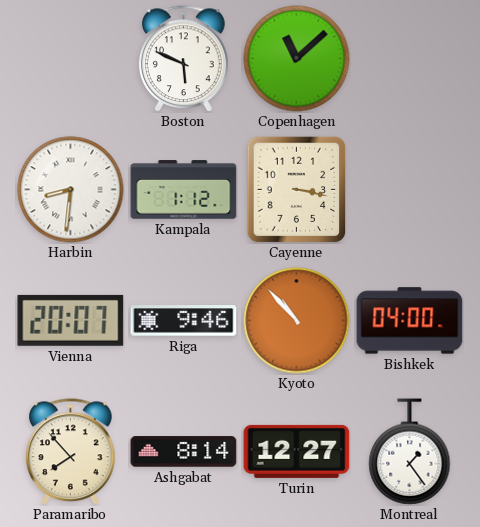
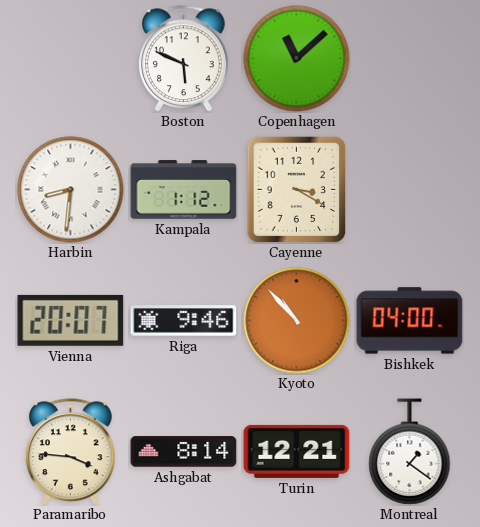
Cayenne: 3:17 -> 3:20 (297, 189)
Paramaribo: 7:53 -> 3:46 (71, 452)
Turin: 12:27 -> 12:21 (297, 451)
Montreal: 1:24 -> 1:21 (410, 452)
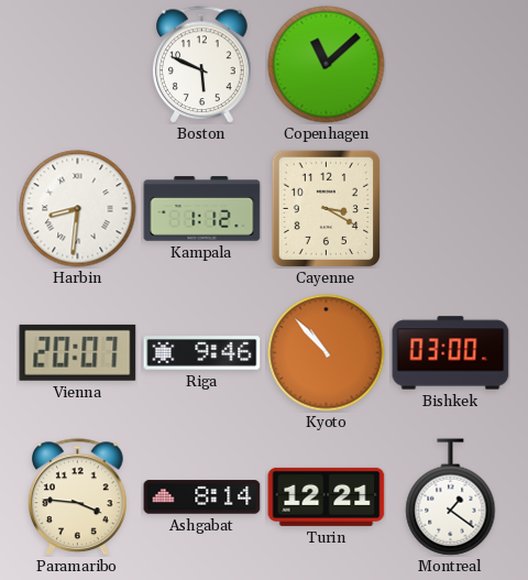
Bishkek: 04:00 -> 03:00 (451, 353)
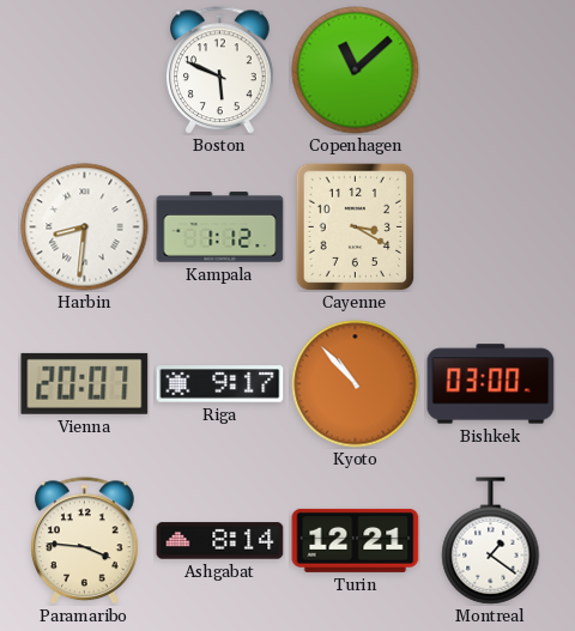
Riga: 9:46 -> 9:17 (220, 384)
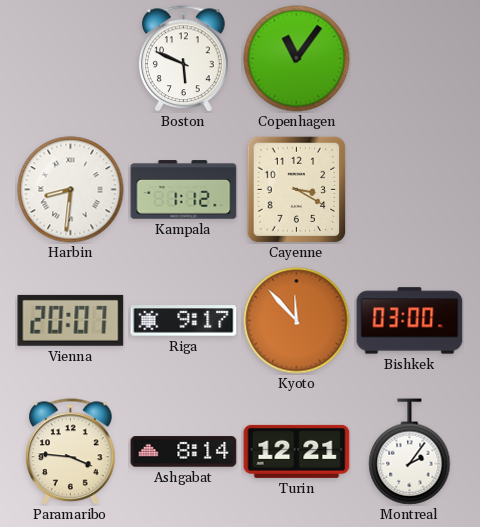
Copenhagen: 11:08 -> 11:06 (297, 59)
Kyoto: 10:53 -> 11:53 (297, 321)
Montreal: 1:21 -> 2:06 (410, 452)
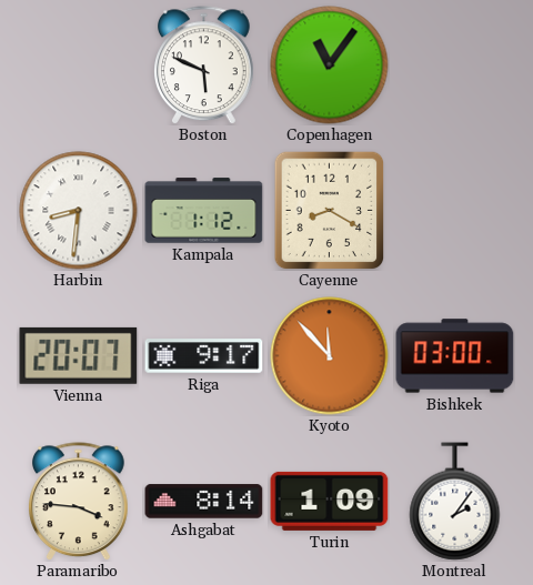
Cayenne: 3:20 -> 8:20 (330, 210)
Turin: 12:21 -> 1:09 (330, 501)
